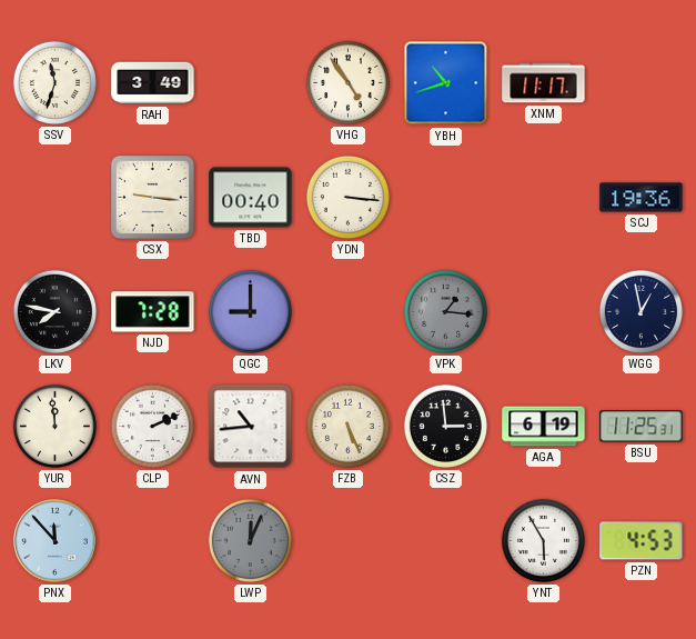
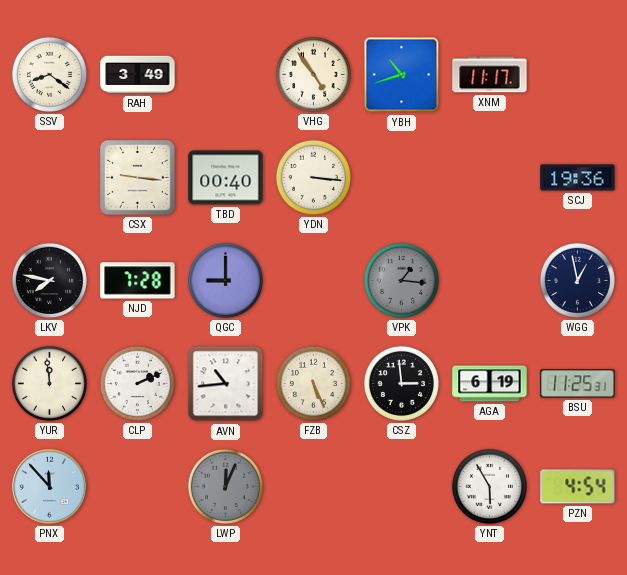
SSV: 11:33 -> 8:21 (49, 74)
PZN: 4:53 -> 4:54 (578, 487)
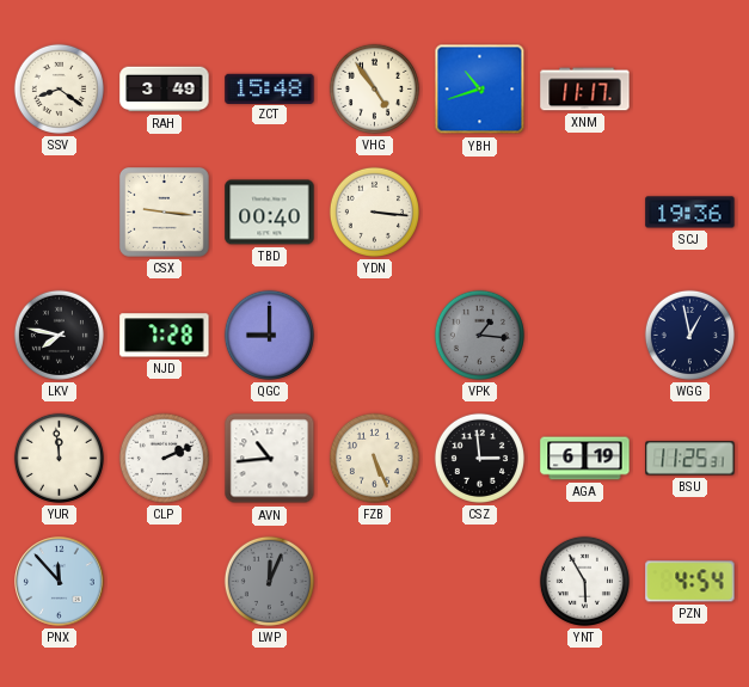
ZCT: none -> 15:48 (270, 88)
